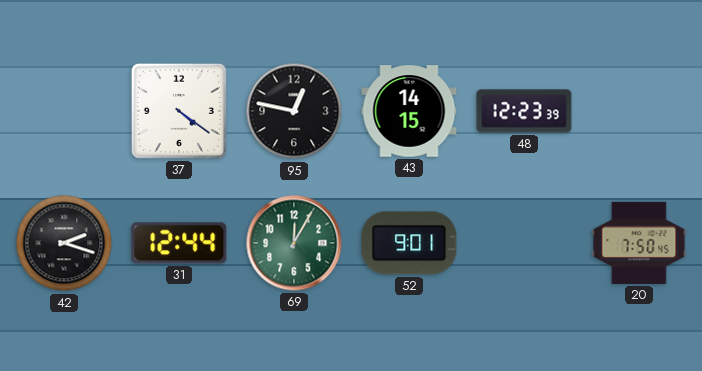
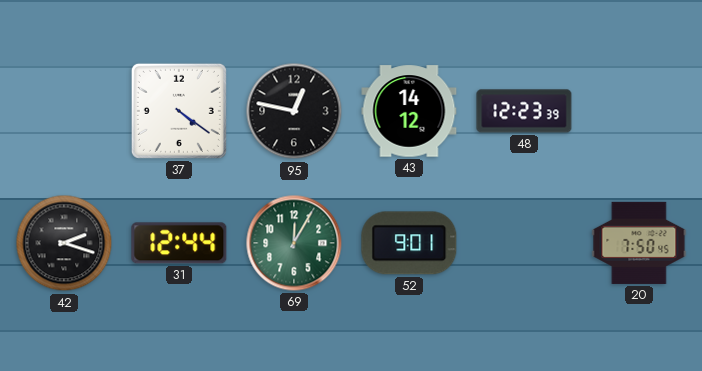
43: 14:15 -> 14:12 (409, 111)
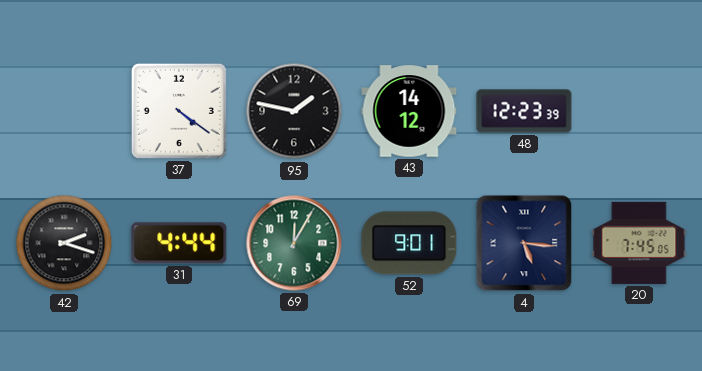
95: 12:47 -> 1:47 (294, 111)
31: 12:44 -> 4:44 (179, 243)
4: none -> 5:16 (524, 243)
20: 7:50 -> 7:45 (639, 243)
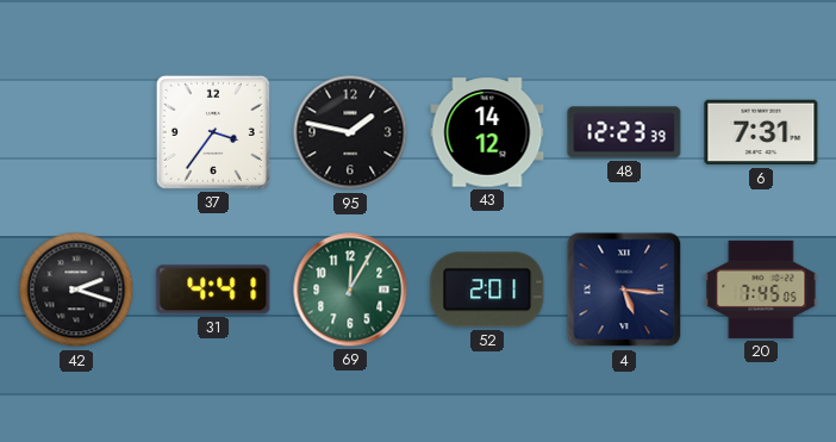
37: 4:21 -> 3:36 (213, 132)
6: none -> 7:31 (761, 132)
31: 4:44 -> 4:41 (213, 290)
52: 9:01 -> 2:01 (487, 290)
